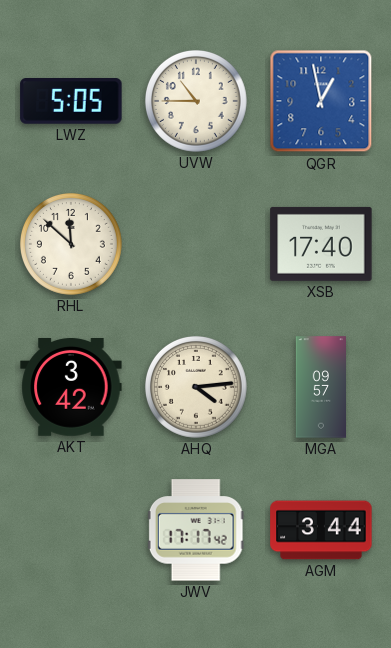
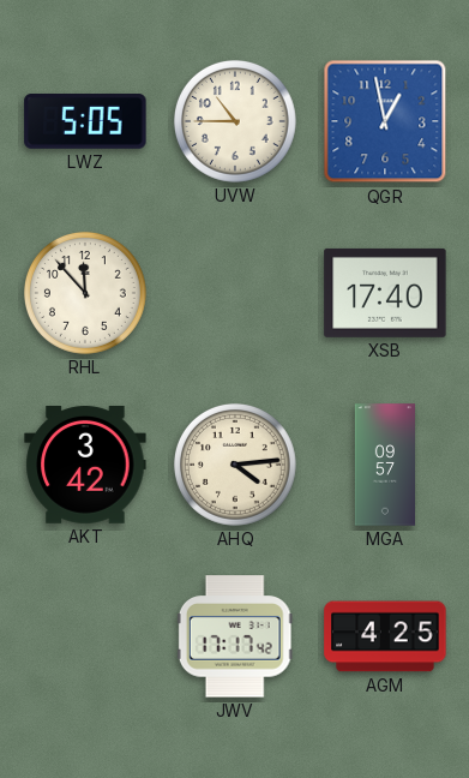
RHL: 11:52 -> 11:53 (85, 293)
AGM: 3:44 -> 4:25 (385, 636)
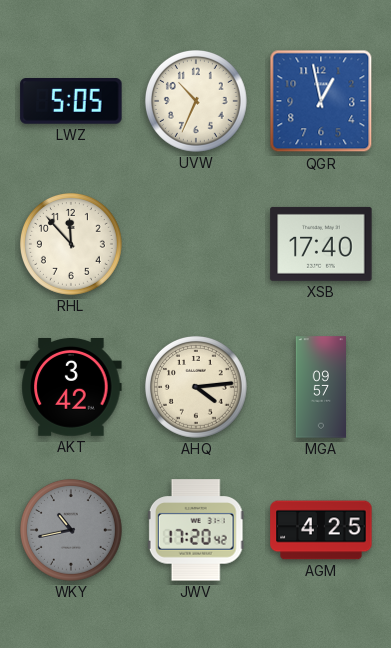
UVW: 10:45 -> 10:34 (196, 101)
WKY: none -> 10:43 (71, 530)
JWV: 17:17 -> 17:20 (196, 530)
